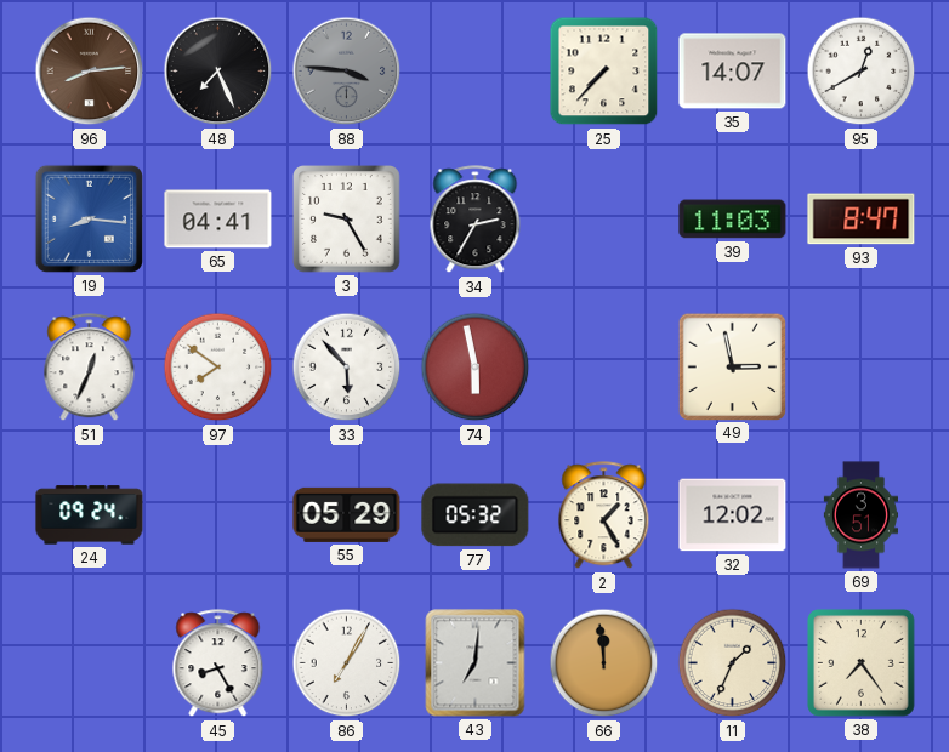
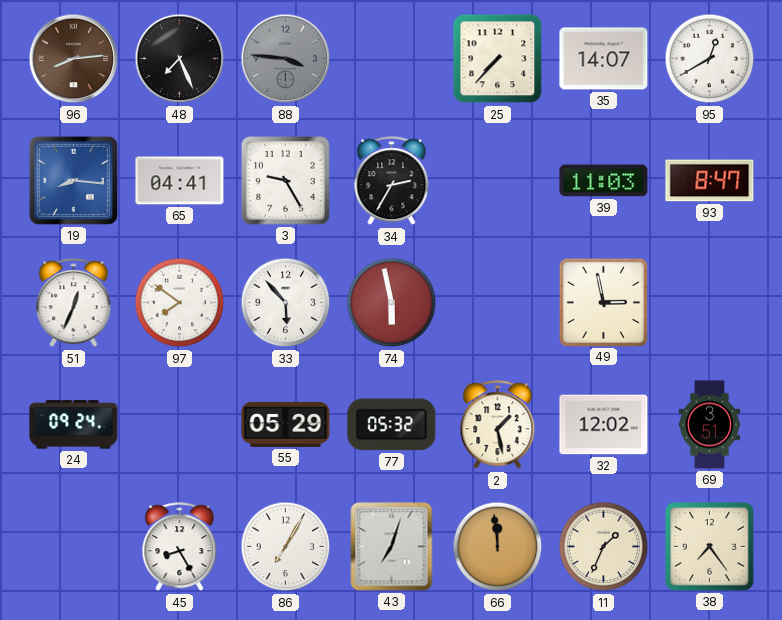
2: 1:25 -> 1:28 (498, 425)
43: 7:01 -> 7:03 (392, 547)
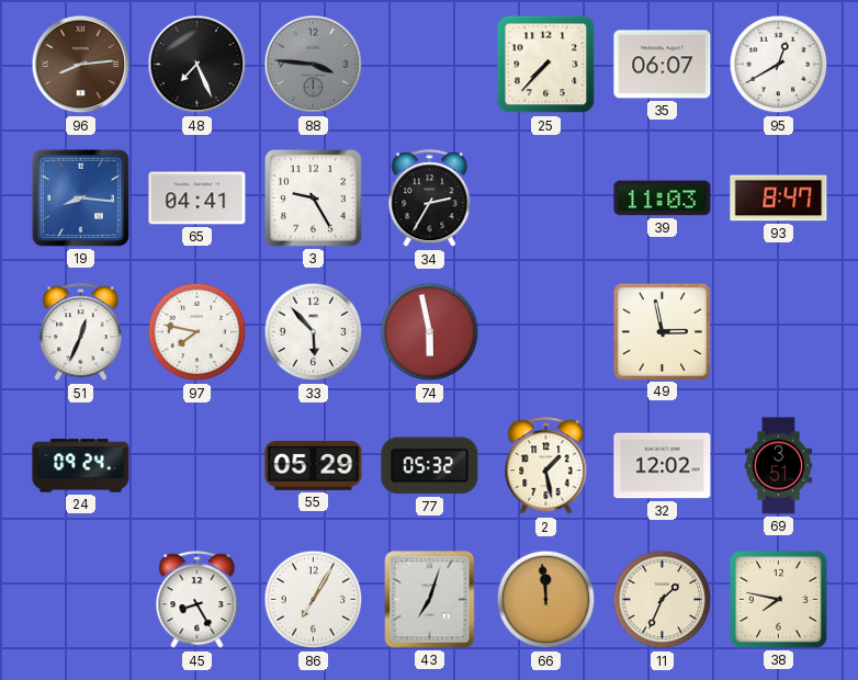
35: 14:07 -> 06:07 (663, 65)
97: 7:51 -> 7:47 (197, 332)
38: 7:24 -> 7:47 (779, 600)
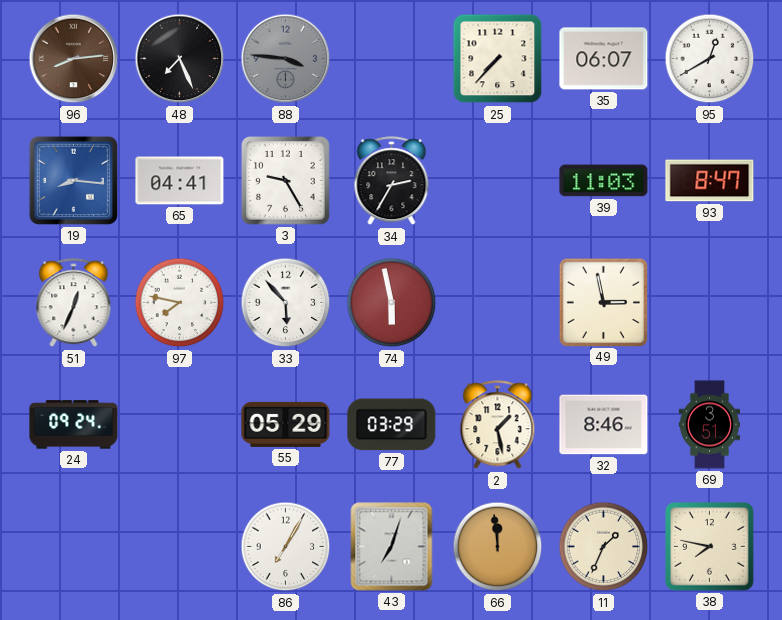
77: 05:32 -> 03:29 (392, 425)
32: 12:02 -> 8:46 (604, 425)
45: 8:25 -> none (197, 600)
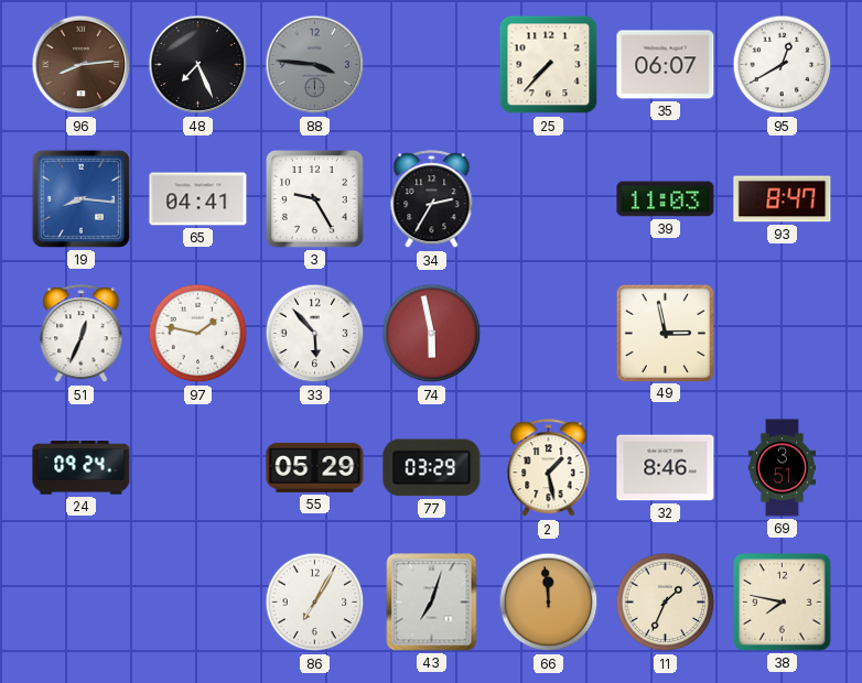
97: 7:47 -> 1:47 (198, 334)
